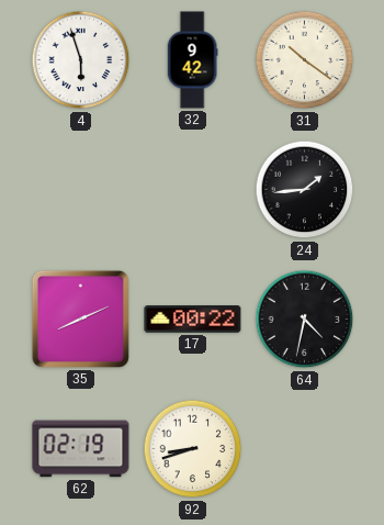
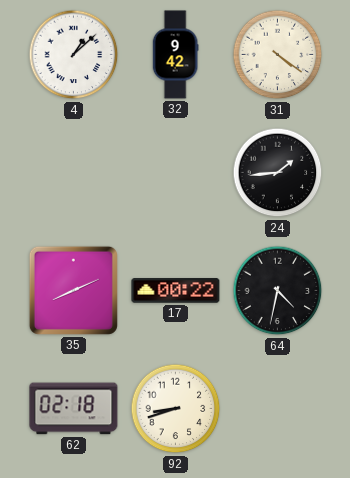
4: 5:57 -> 1:08 (74, 55)
31: 10:21 -> 4:21 (278, 55)
62: 02:19 -> 02:18 (74, 409)
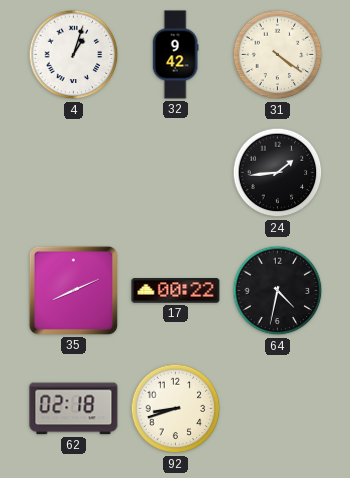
4: 1:08 -> 1:03 (74, 55)
